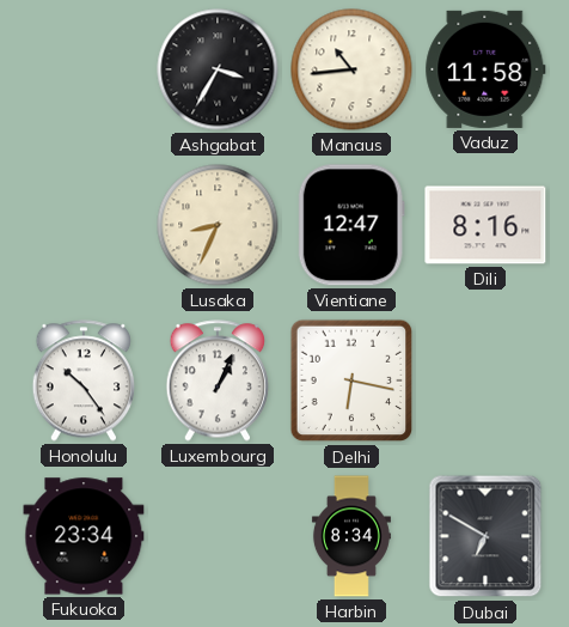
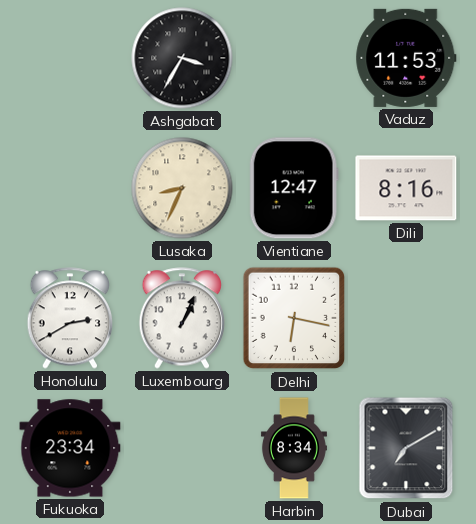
Manaus: 10:44 -> none (351, 69)
Vaduz: 11:58 -> 11:53 (406, 58)
Honolulu: 10:24 -> 2:40 (70, 318)
Dubai: 6:50 -> 7:10 (406, 448)
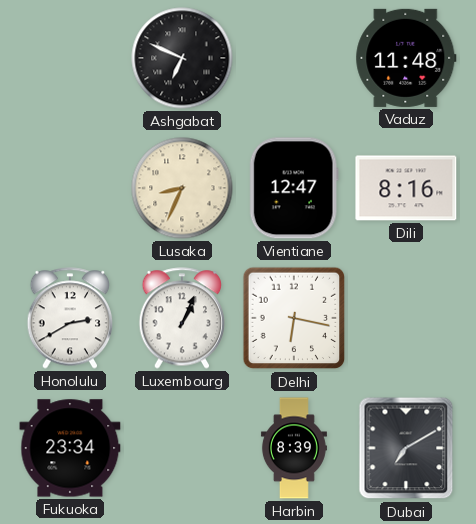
Ashgabat: 3:35 -> 6:49 (182, 58)
Vaduz: 11:53 -> 11:48 (406, 58)
Harbin: 8:34 -> 8:39 (294, 448)
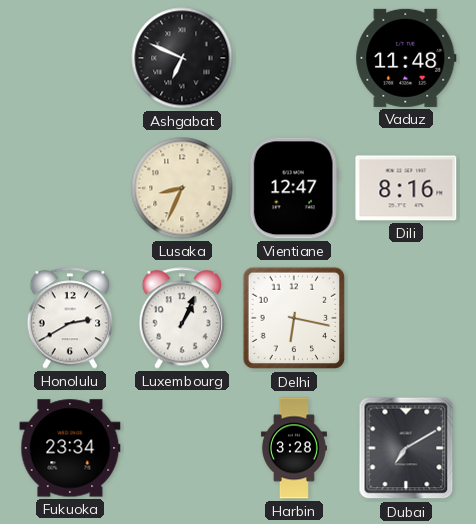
Harbin: 8:39 -> 3:28 (294, 448)
